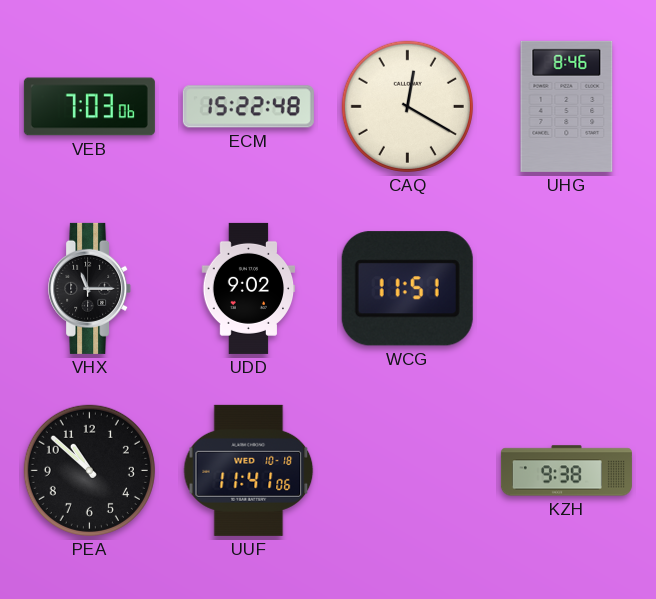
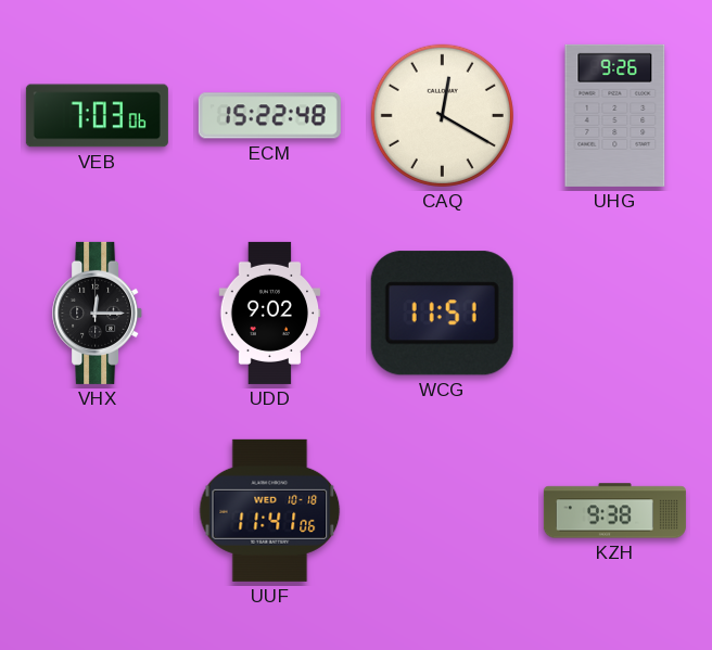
UHG: 8:46 -> 9:26 (615, 115)
VHX: 11:15 -> 12:15 (98, 313)
PEA: 10:52 -> none (89, 470)
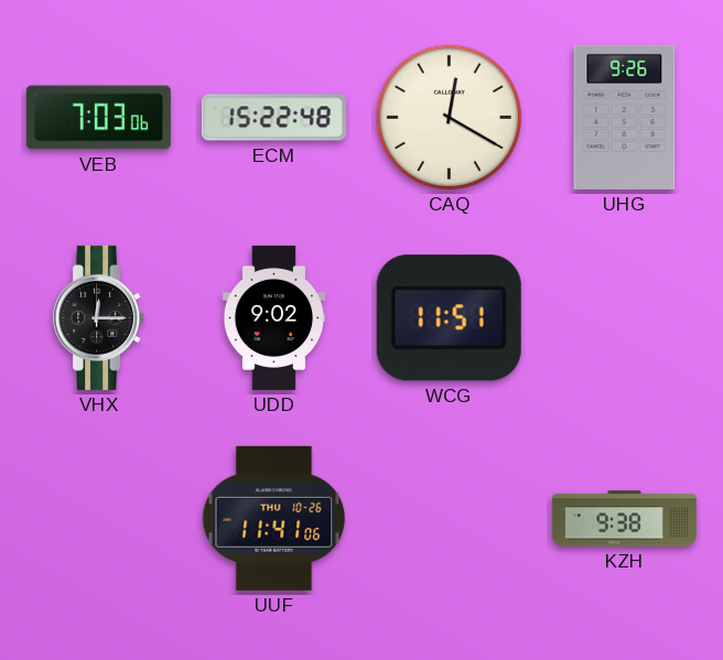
UUF date: WED 10-18 -> THU 10-26 (274, 518)
